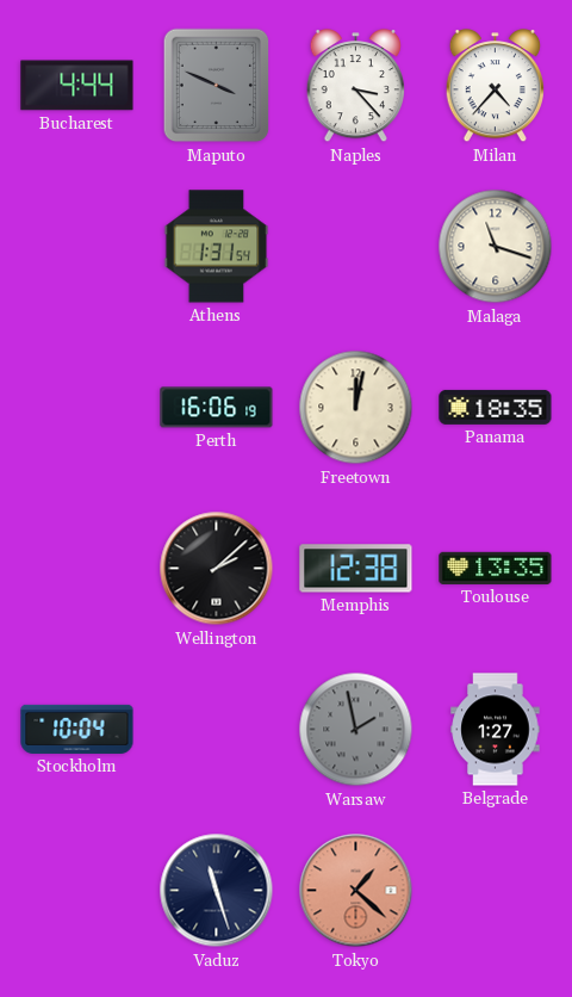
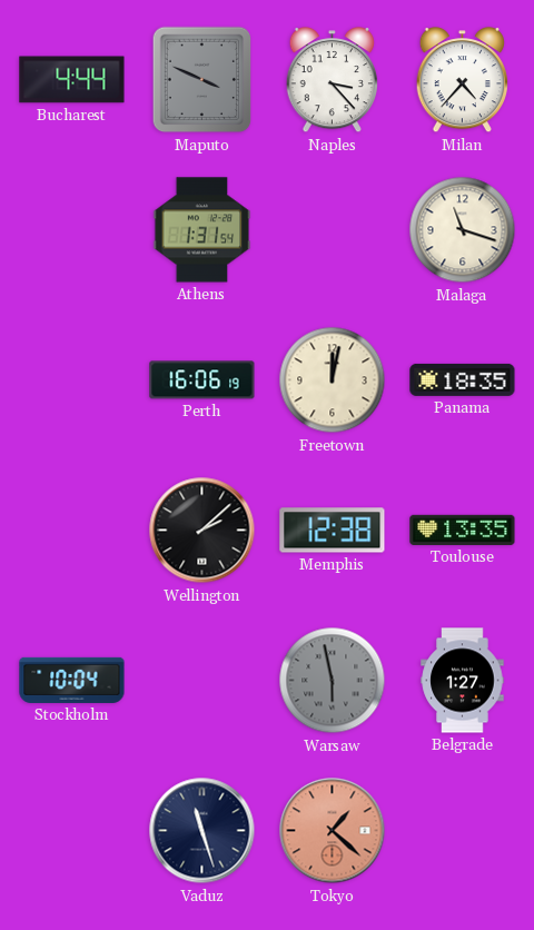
Warsaw: 1:58 -> 5:58 (333, 681)
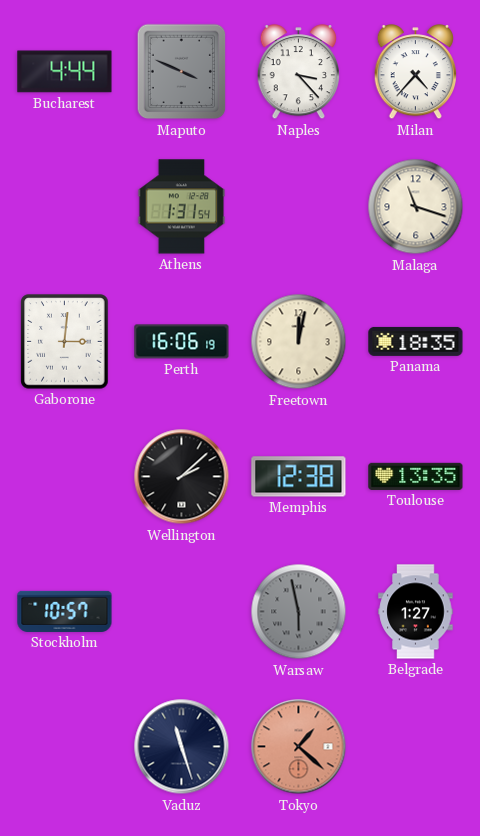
Gaborone: none -> 3:01 (65, 342)
Stockholm: 10:04 -> 10:57 (65, 611)
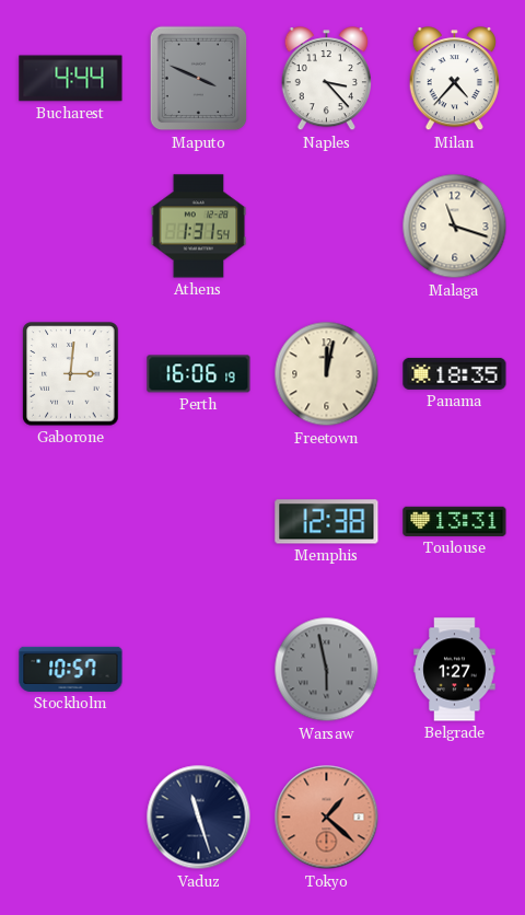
Wellington: 2:08 -> none (182, 477)
Toulouse: 13:35 -> 13:31 (455, 521)
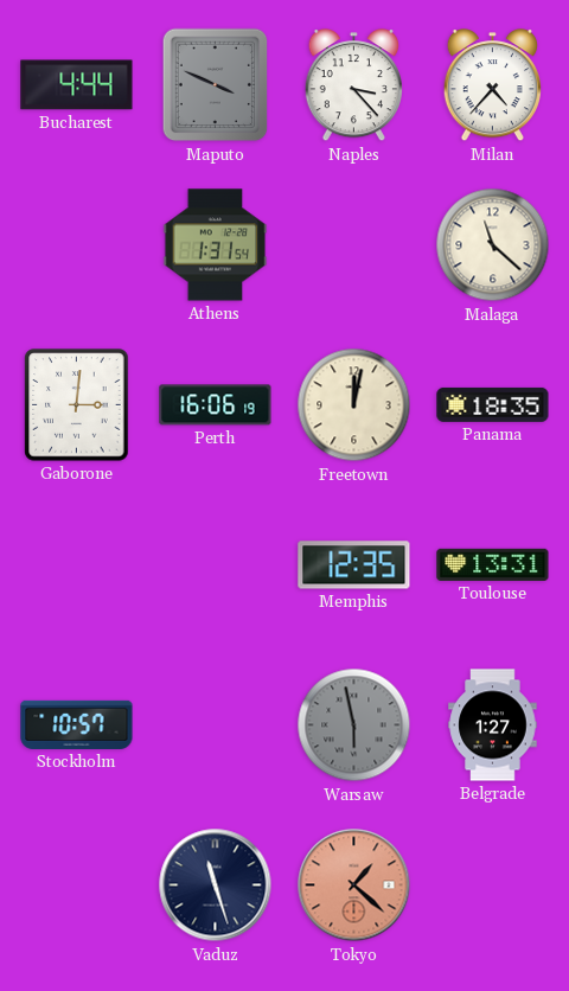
Malaga: 11:18 -> 11:22 (493, 245)
Memphis: 12:38 -> 12:35 (354, 565)
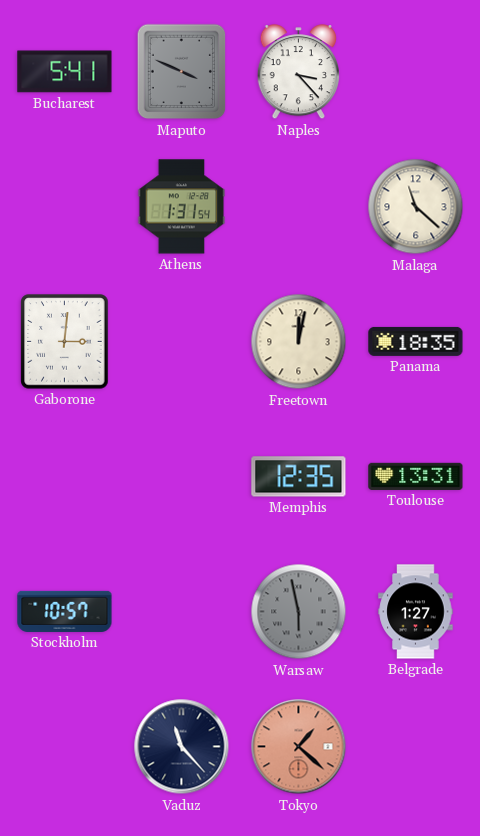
Bucharest: 4:44 -> 5:41 (65, 72)
Milan: 4:37 -> none (492, 87)
Perth: 16:06 -> none (216, 405)
Vaduz: 11:27 -> 11:23 (182, 747)
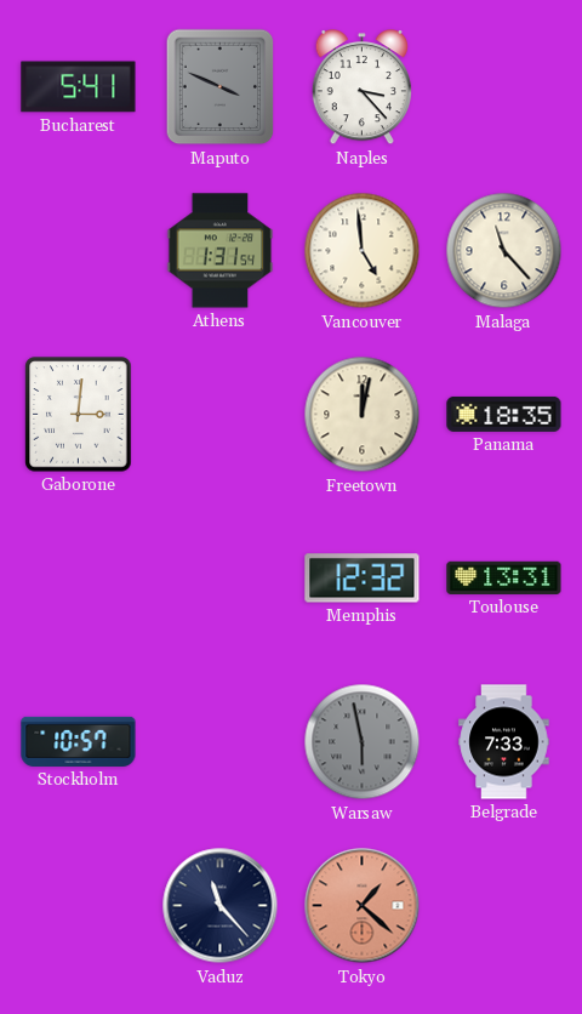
Vancouver: none -> 4:59 (363, 251)
Malaga: 11:22 -> 11:23 (504, 251)
Memphis: 12:35 -> 12:32 (363, 579)
Belgrade: 1:27 -> 7:33 (504, 742)
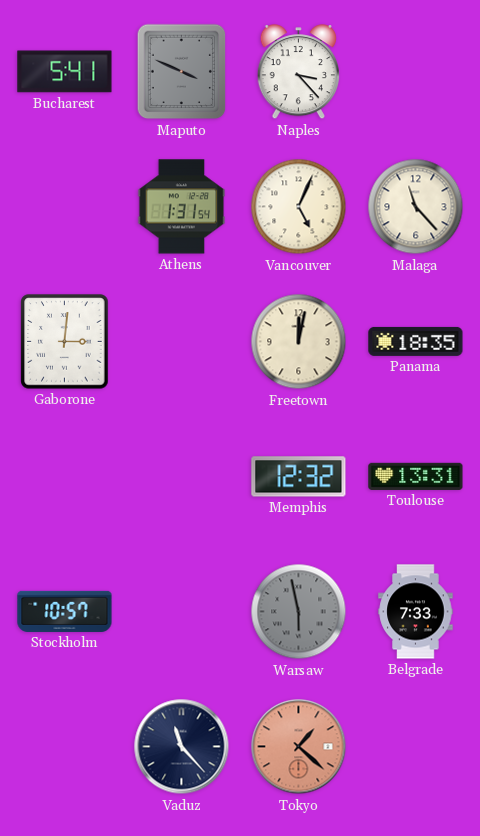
Vancouver: 4:59 -> 5:04 (299, 207)
